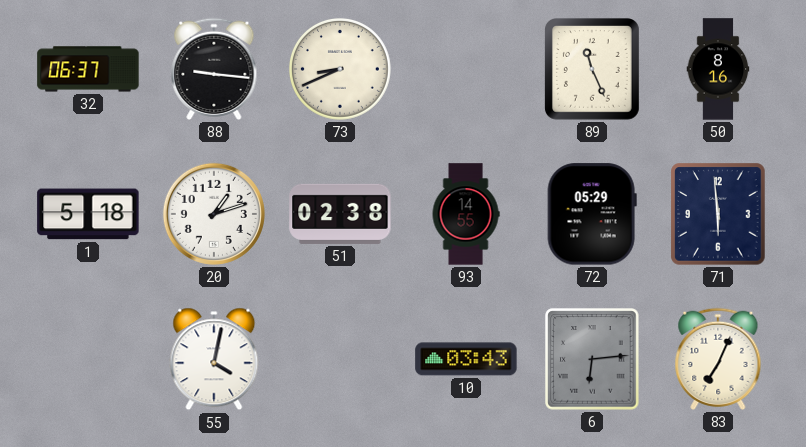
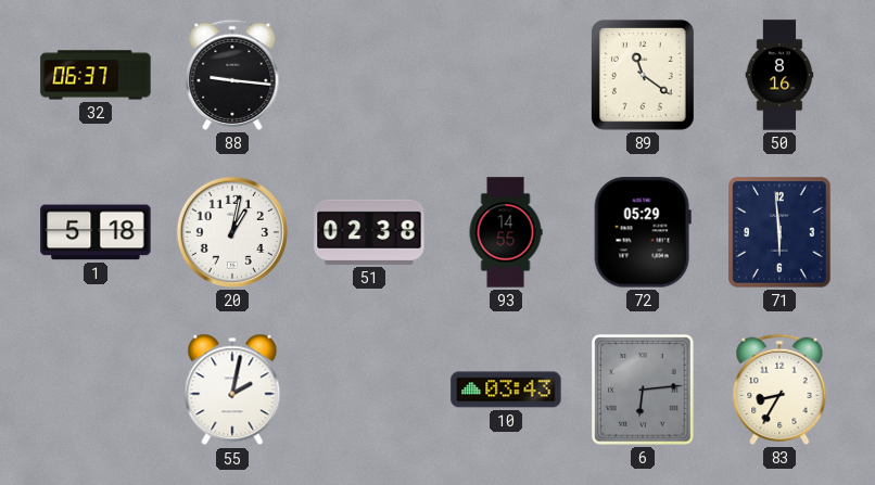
73: 8:41 -> none (341, 70)
89: 11:26 -> 11:21 (644, 76)
20: 1:12 -> 1:02 (232, 232)
55: 4:02 -> 2:02 (232, 390)
83: 7:04 -> 8:35 (779, 390)
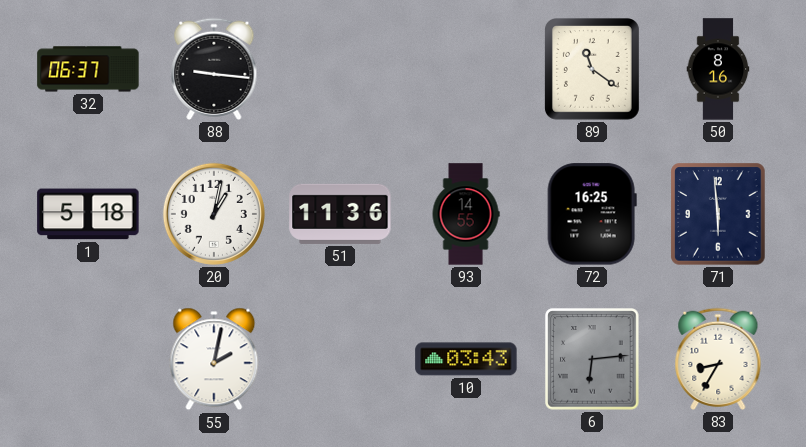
51: 02:38 -> 11:36 (340, 214)
72: 05:29 -> 16:25 (592, 214)
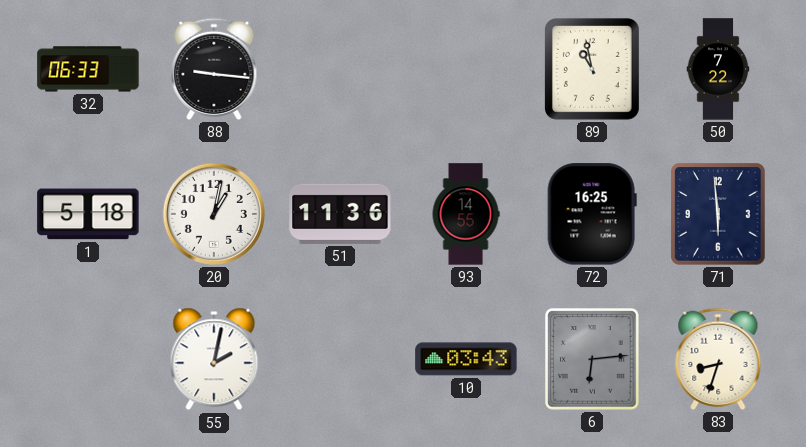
32: 06:37 -> 06:33 (88, 69)
89: 11:21 -> 10:58 (593, 70)
50: 8:16 -> 7:22 (718, 69)
83: 8:35 -> 8:33 (718, 359)
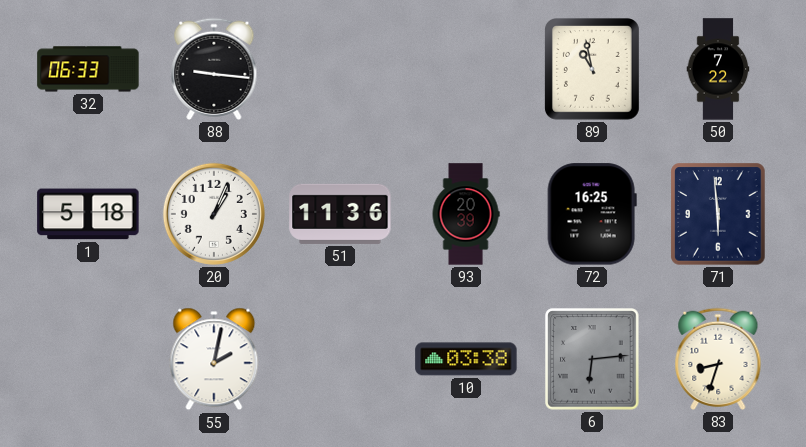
20: 1:02 -> 1:04 (214, 214)
93: 14:55 -> 20:39 (466, 214)
10: 03:43 -> 03:38 (466, 359)
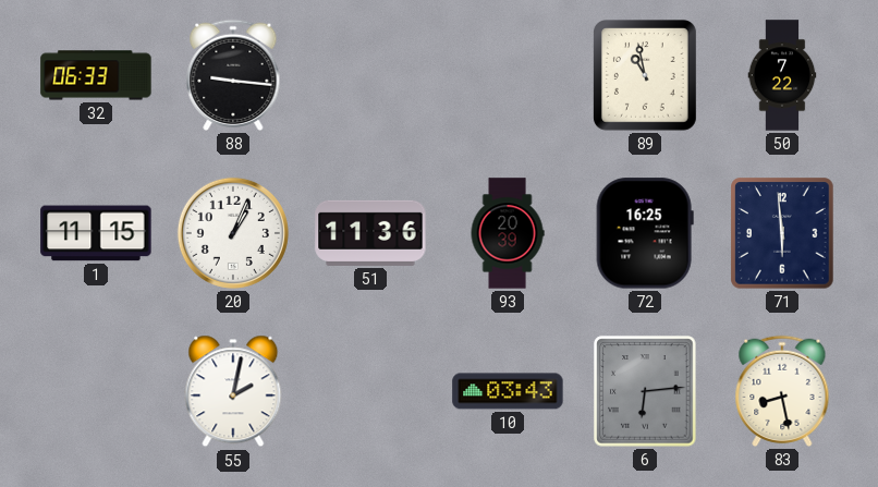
1: 5:18 -> 11:15 (96, 233)
10: 03:38 -> 03:43 (508, 391)
83: 8:33 -> 8:28 (782, 391)
